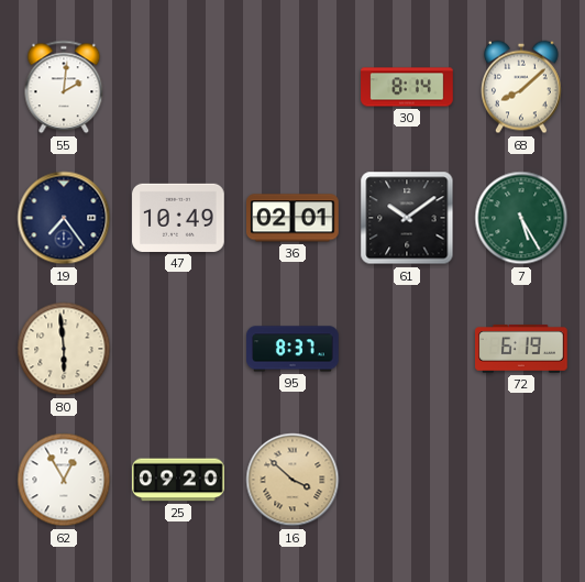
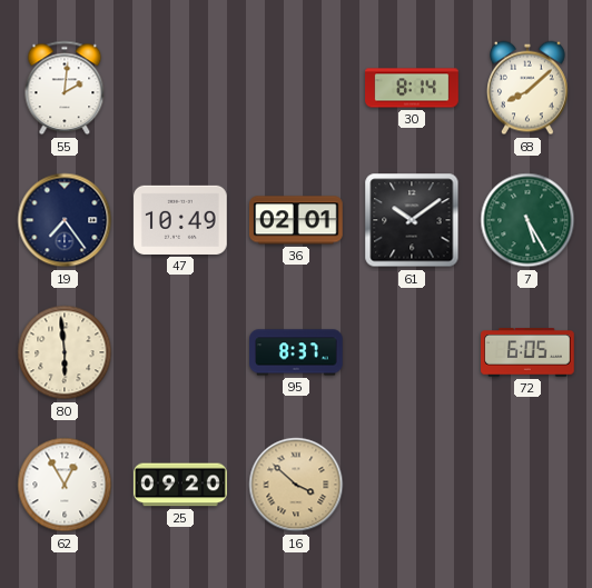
72: 6:19 -> 6:05 (527, 352)
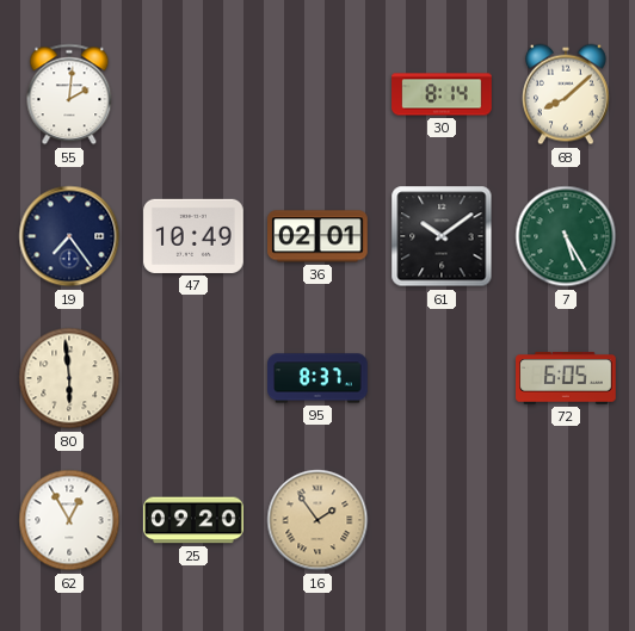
16: 3:52 -> 1:54 (317, 520)
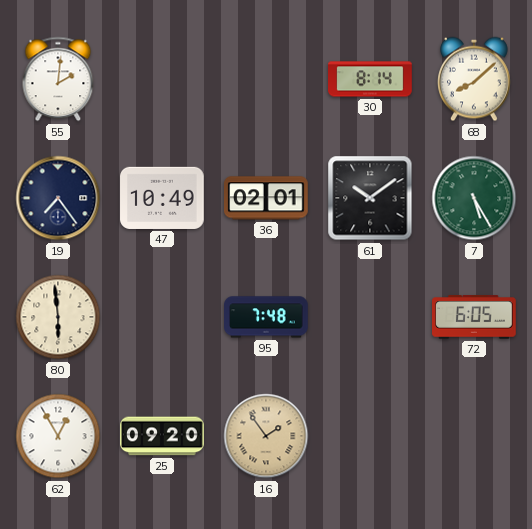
95: 8:37 -> 7:48 (266, 317)
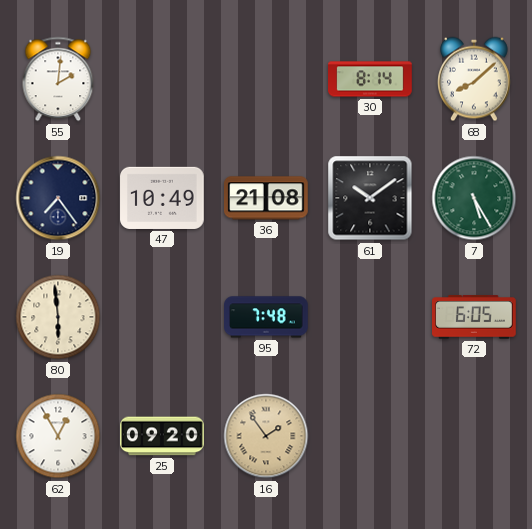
36: 02:01 -> 21:08 (267, 198)
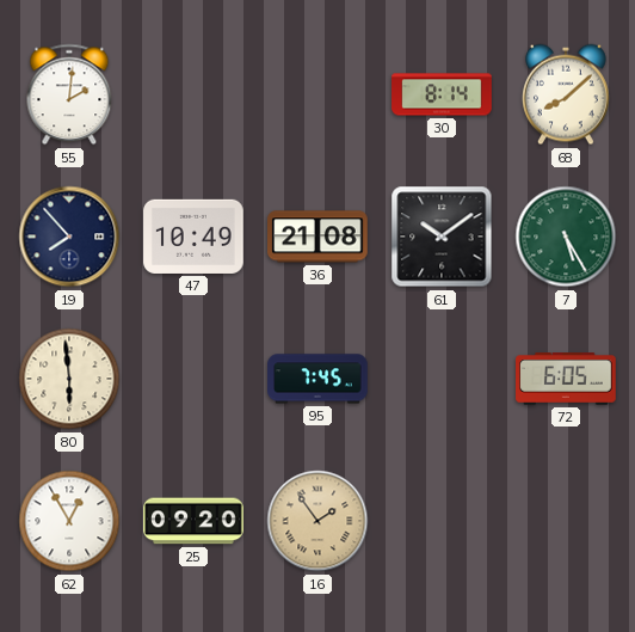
19: 7:24 -> 7:53 (69, 237)
95: 7:48 -> 7:45 (317, 379)
